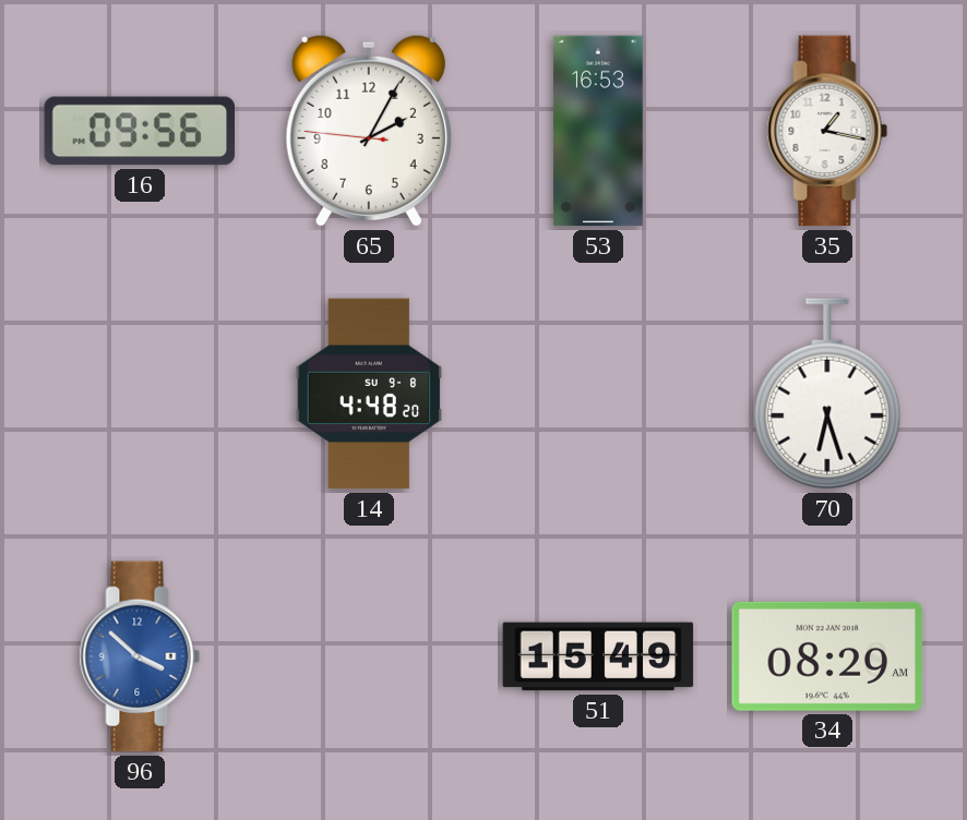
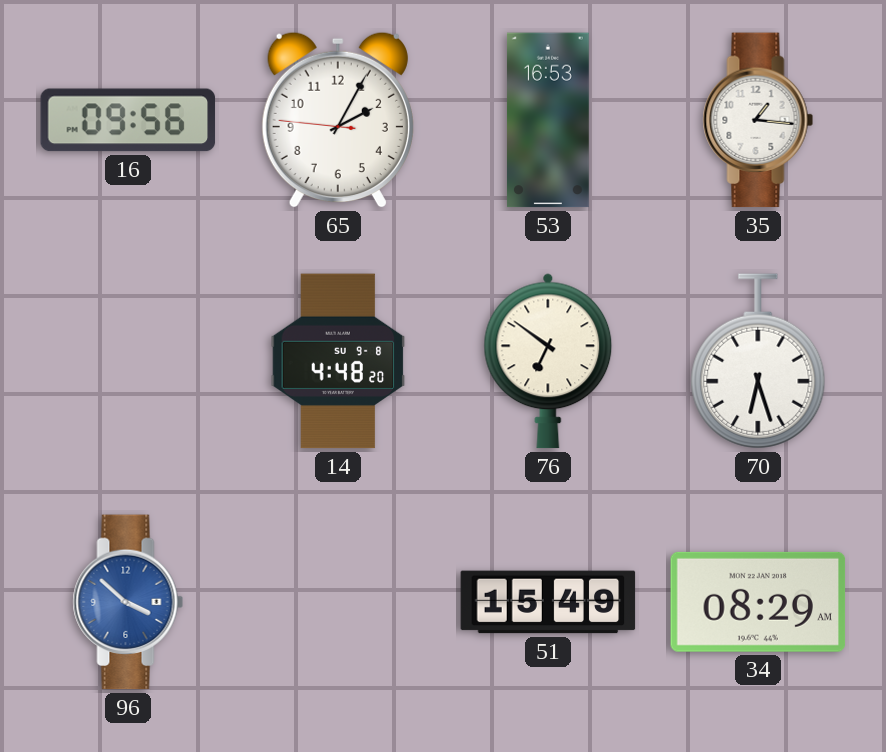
35: 1:17 -> 1:16 (758, 120)
76: none -> 6:51 (548, 361)
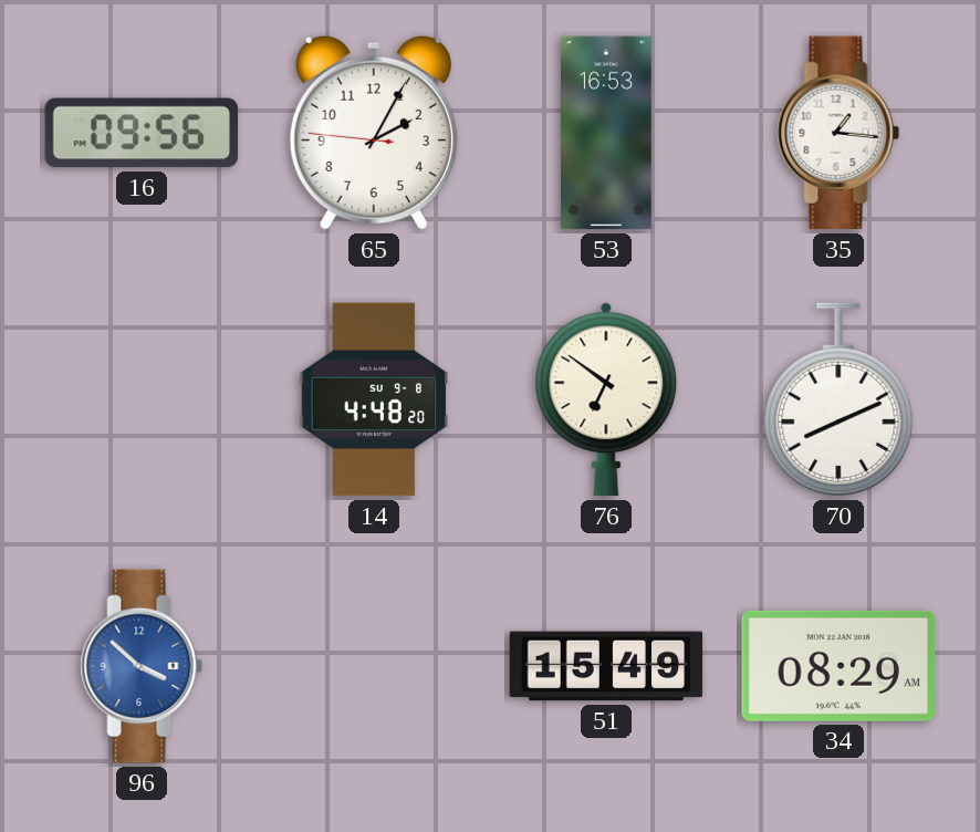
70: 6:27 -> 8:11 (838, 399)
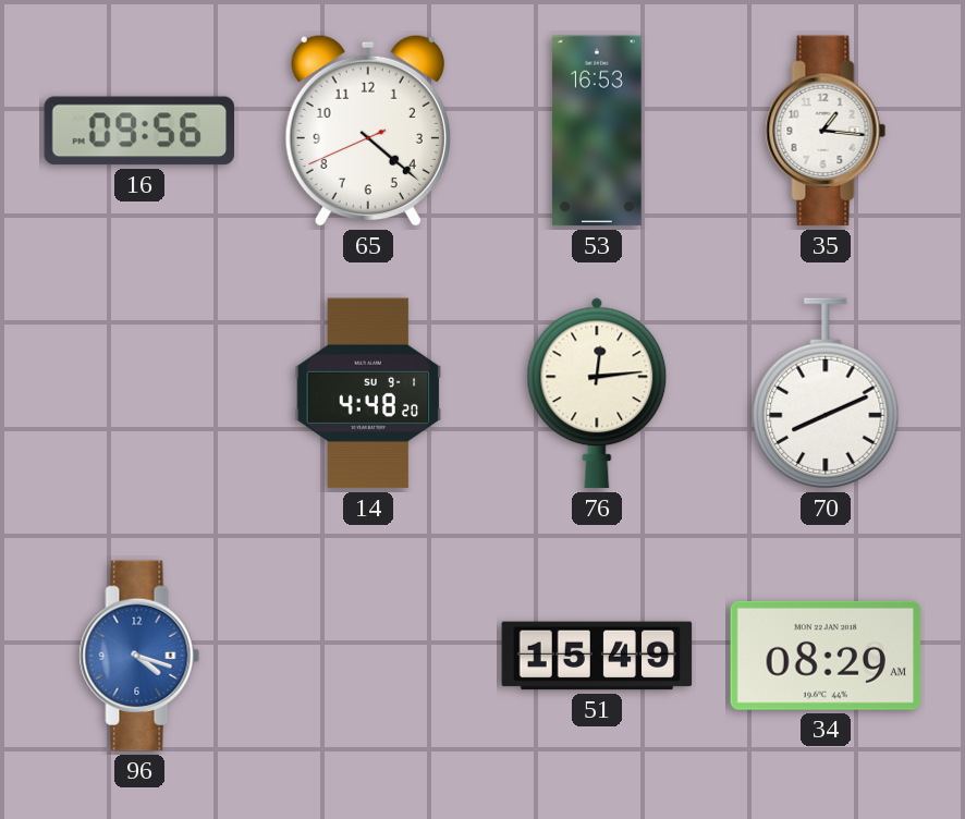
65: 2:04 -> 4:21 (368, 131)
14 date: SU 9-8 -> SU 9-1 (368, 393)
76: 6:51 -> 12:14 (597, 393)
96: 3:52 -> 4:18 (139, 656)
